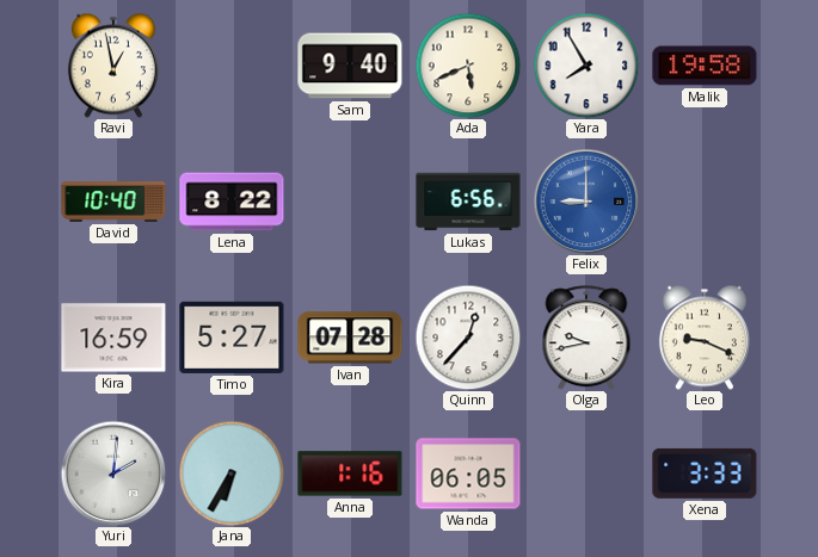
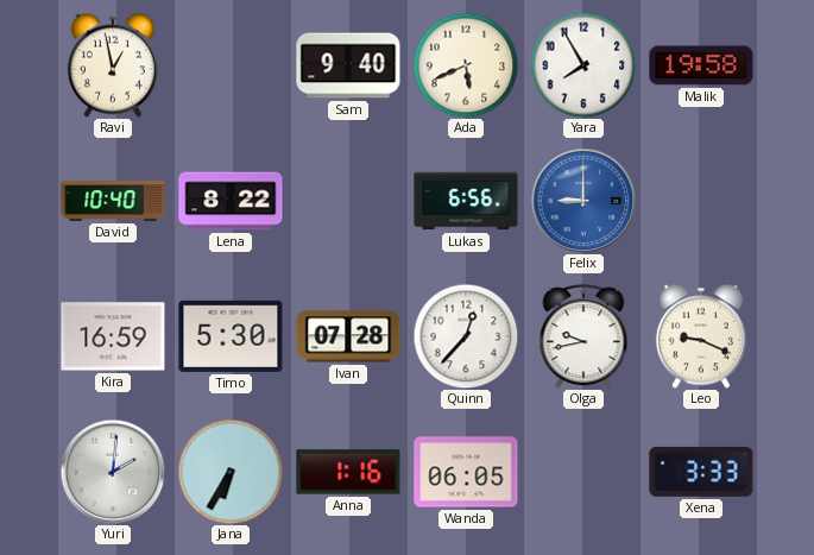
Timo: 5:27 -> 5:30 (231, 336)
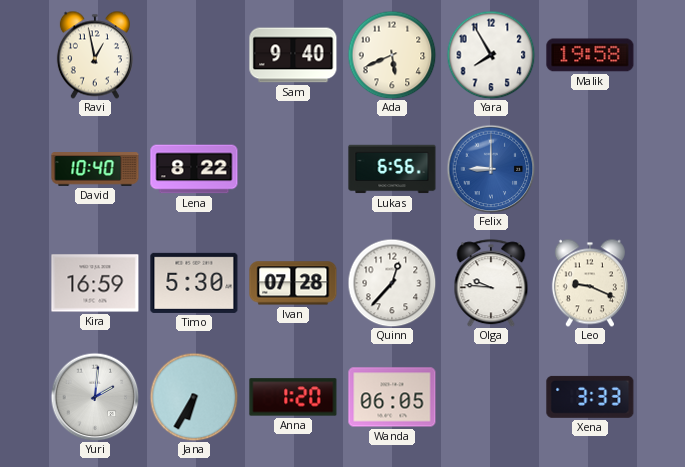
Olga: 9:43 -> 9:46 (491, 283)
Anna: 1:16 -> 1:20 (293, 397)
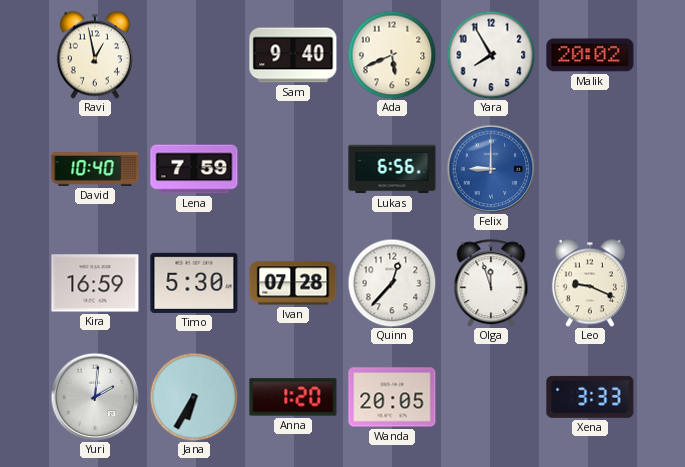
Malik: 19:58 -> 20:02 (590, 55)
Lena: 8:22 -> 7:59 (194, 169)
Olga: 9:46 -> 11:57 (491, 283)
Wanda: 06:05 -> 20:05 (392, 397)
